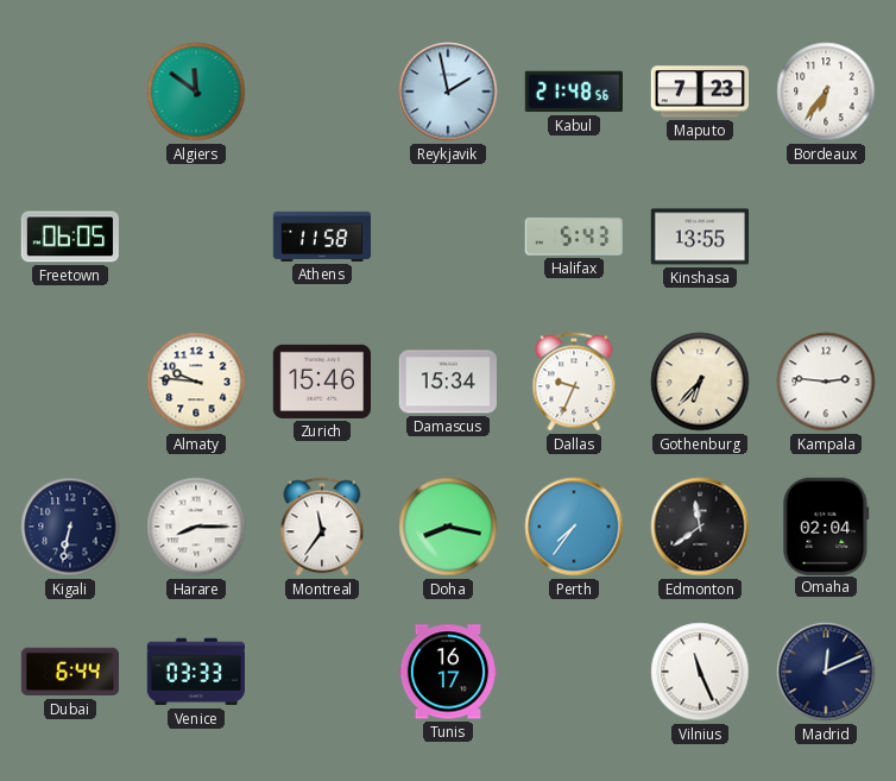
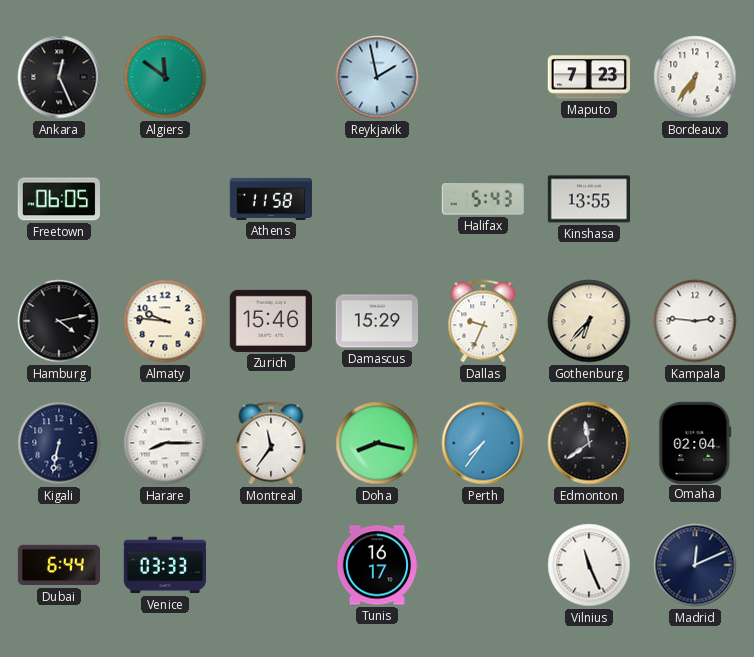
Ankara: none -> 12:26 (59, 77)
Kabul: 21:48 -> none (573, 92)
Hamburg: none -> 4:13 (59, 321)
Damascus: 15:34 -> 15:29 (376, 321)
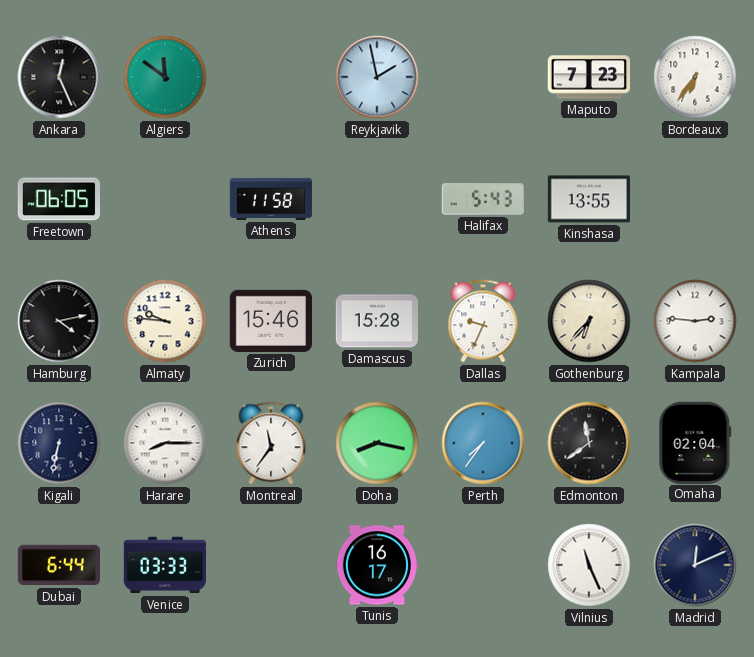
Damascus: 15:29 -> 15:28 (376, 321)
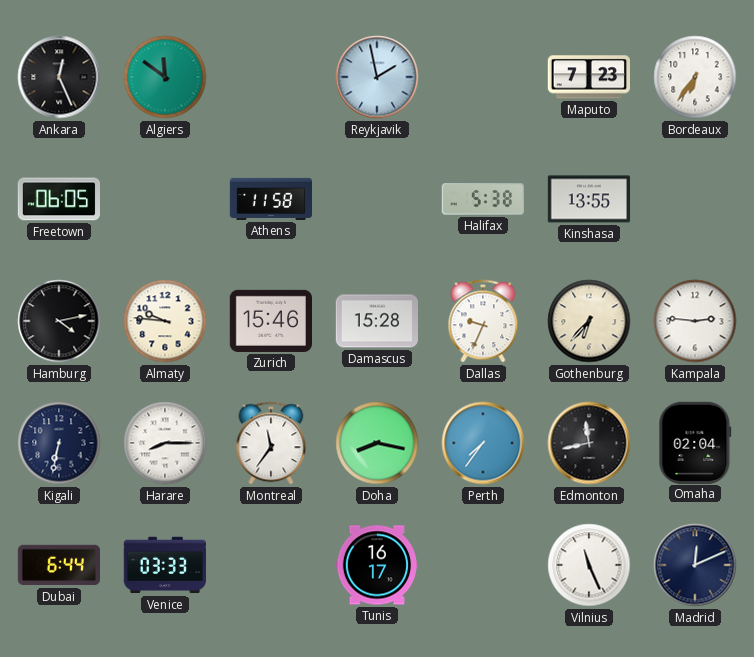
Halifax: 5:43 -> 5:38 (482, 200)
Edmonton: 11:39 -> 11:43 (589, 443)
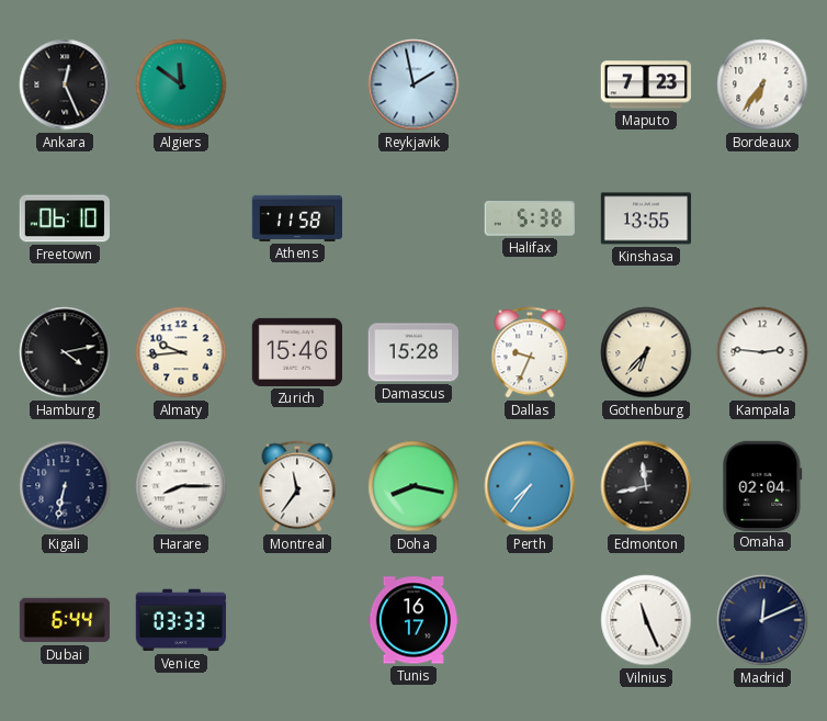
Freetown: 06:05 -> 06:10 (64, 218)
Almaty: 9:46 -> 9:44 (181, 352)
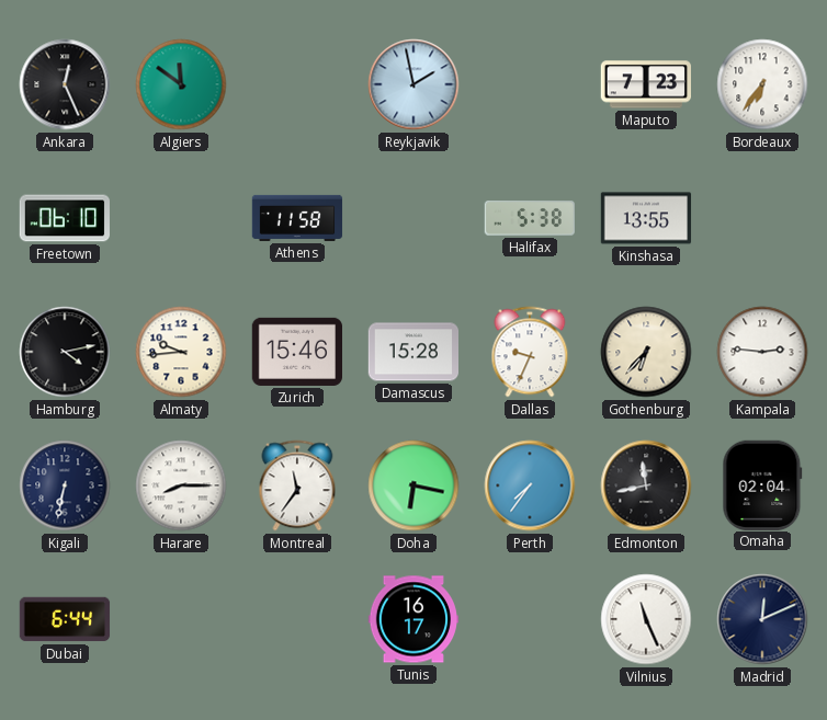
Doha: 8:17 -> 6:17 (413, 485)
Venice: 03:33 -> none (180, 620)
